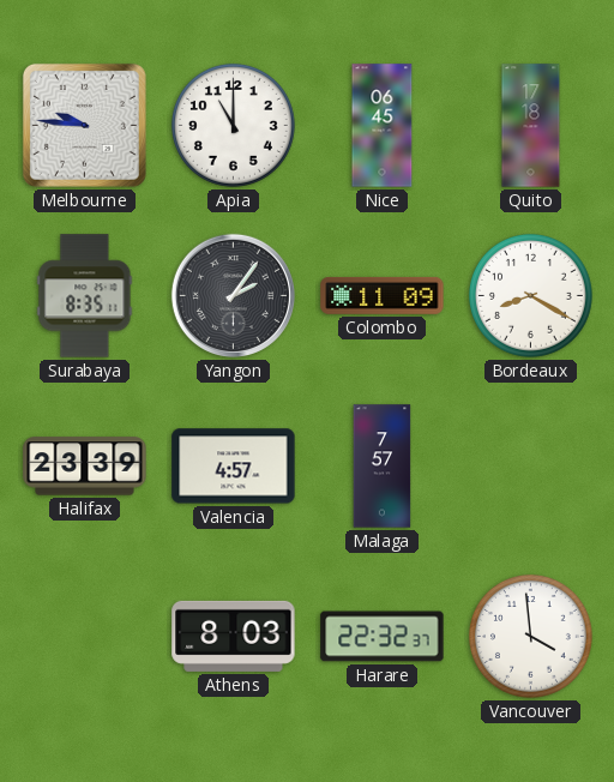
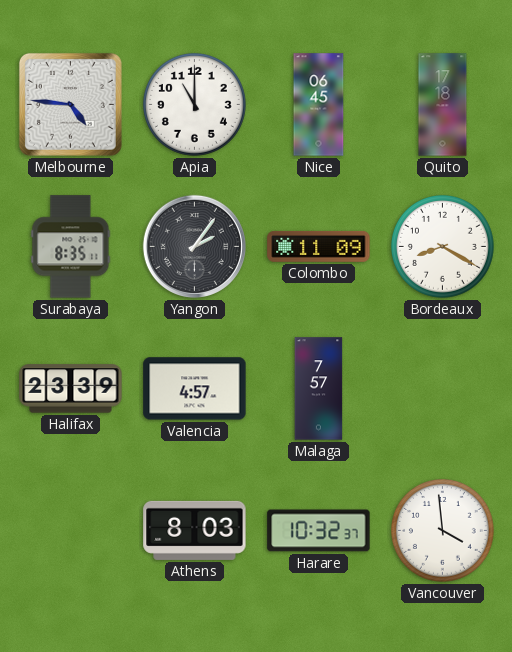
Melbourne: 9:46 -> 4:46 (70, 104)
Harare: 22:32 -> 10:32 (319, 531)
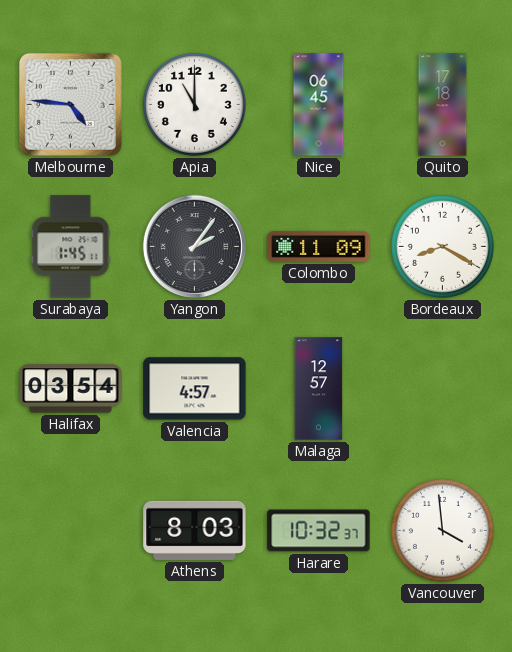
Surabaya: 8:35 -> 1:45 (71, 247)
Halifax: 23:39 -> 03:54 (71, 389)
Malaga: 7:57 -> 12:57 (319, 389)
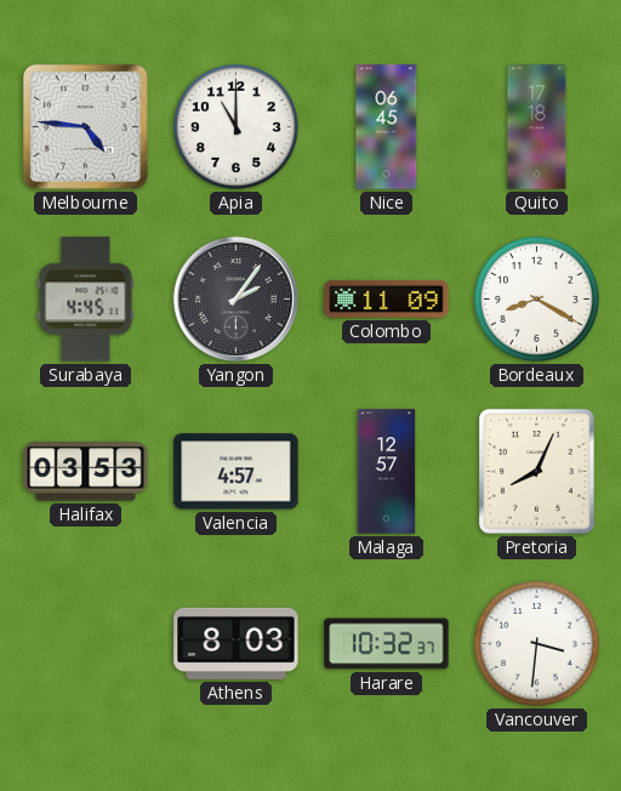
Surabaya: 1:45 -> 4:45 (86, 300)
Halifax: 03:54 -> 03:53 (86, 472)
Pretoria: none -> 8:04 (536, 472)
Vancouver: 3:59 -> 3:31 (536, 643)
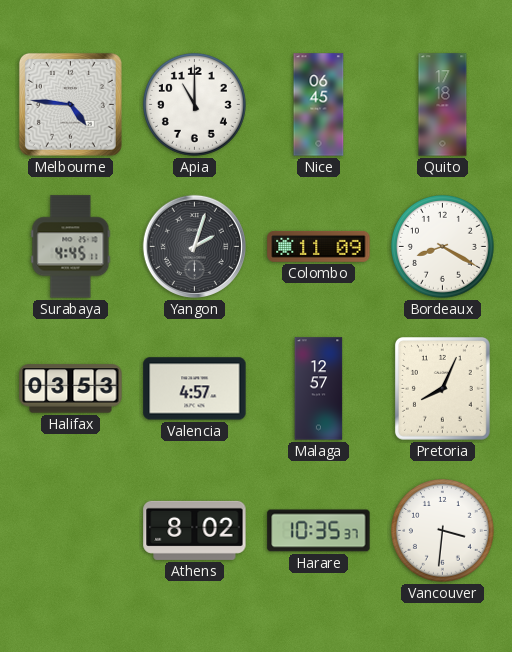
Yangon: 2:06 -> 2:03 (194, 246)
Athens: 8:03 -> 8:02 (195, 530)
Harare: 10:32 -> 10:35 (319, 531)
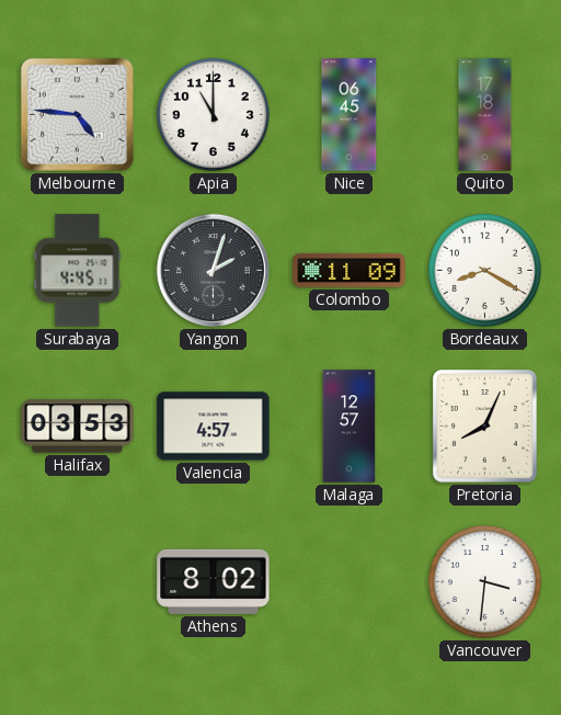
Harare: 10:35 -> none (319, 531)
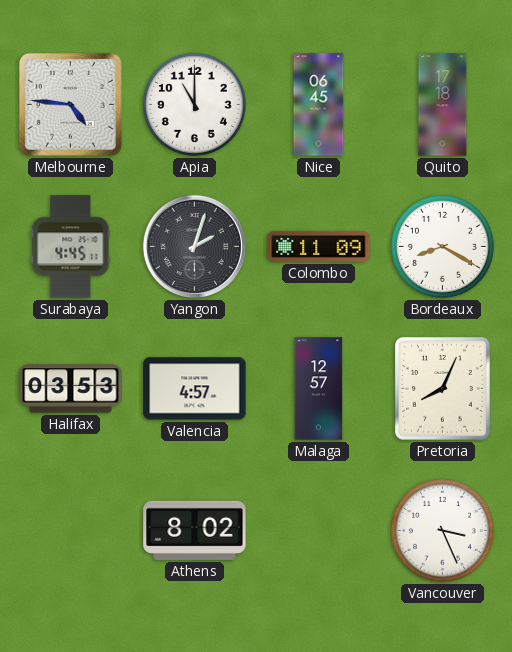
Vancouver: 3:31 -> 3:26 (442, 530)
